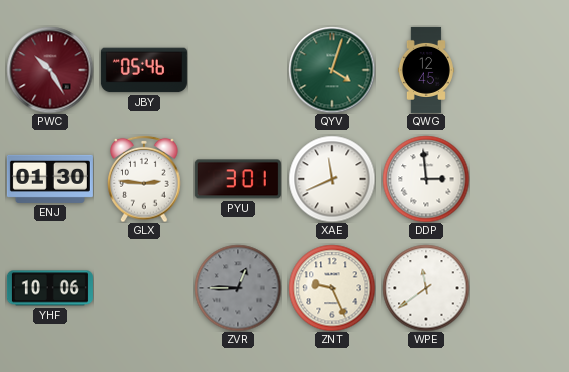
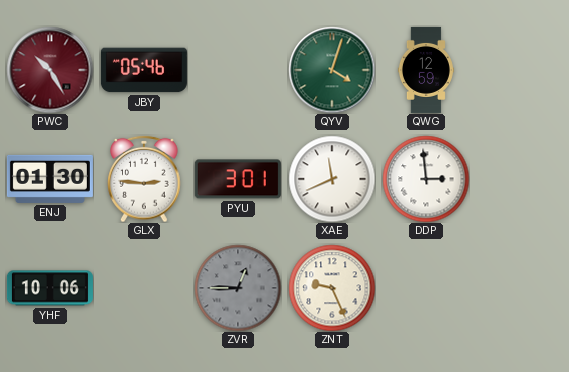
QWG: 12:45 -> 12:59 (426, 70)
WPE: 11:39 -> none (426, 288)
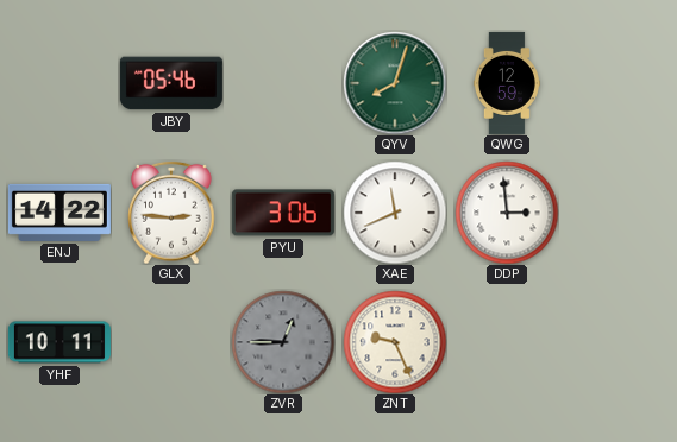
PWC: 10:25 -> none (50, 70)
QYV: 4:03 -> 8:03 (395, 83)
ENJ: 01:30 -> 14:22 (59, 213)
PYU: 3:01 -> 3:06 (283, 213)
YHF: 10:06 -> 10:11 (59, 342)
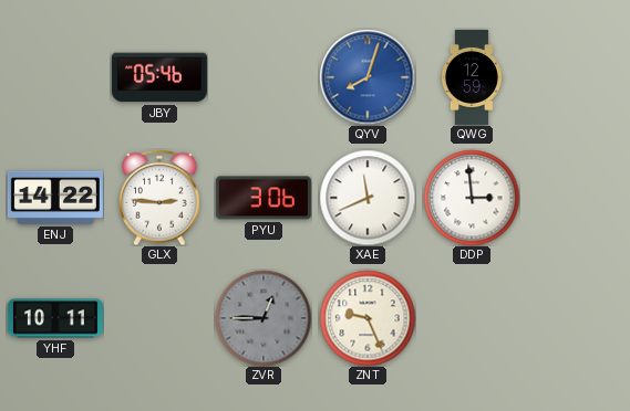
QYV dial: green -> blue (368, 77)
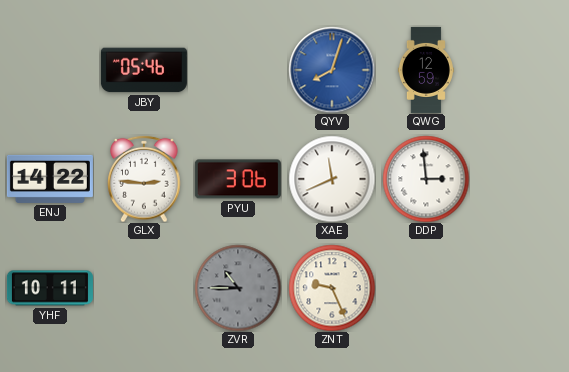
ZVR: 12:45 -> 10:45 (238, 288)
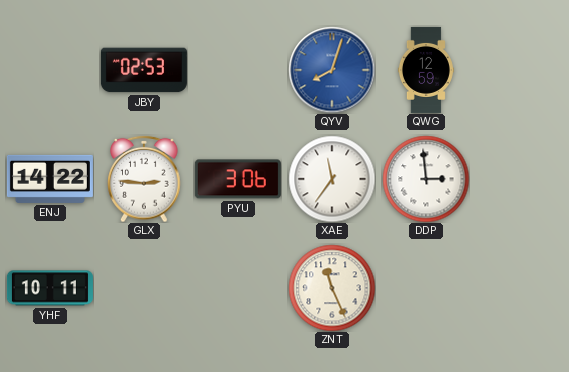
JBY: 05:46 -> 02:53 (144, 70)
XAE: 11:41 -> 11:36 (332, 179)
ZVR: 10:45 -> none (238, 288)
ZNT: 9:26 -> 11:26 (332, 288)
